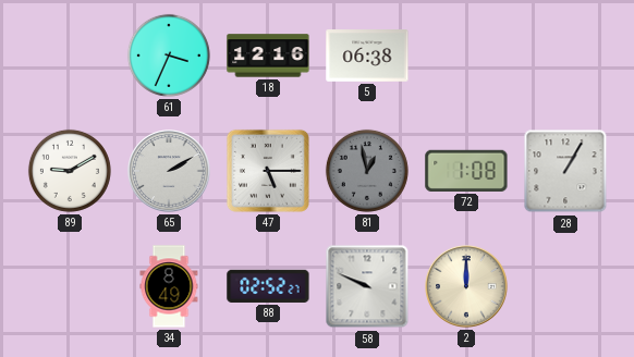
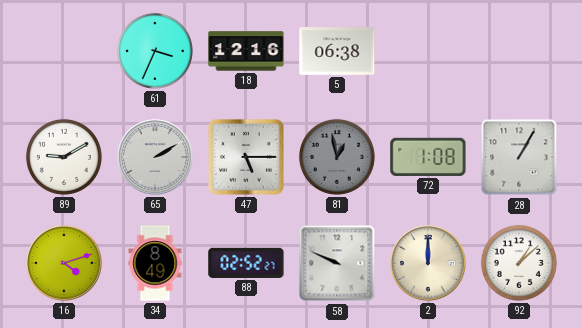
16: none -> 4:12 (64, 263)
92: none -> 1:08 (519, 263)
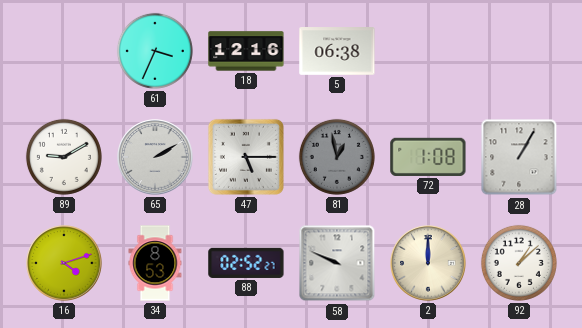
34: 8:49 -> 8:53 (155, 263)
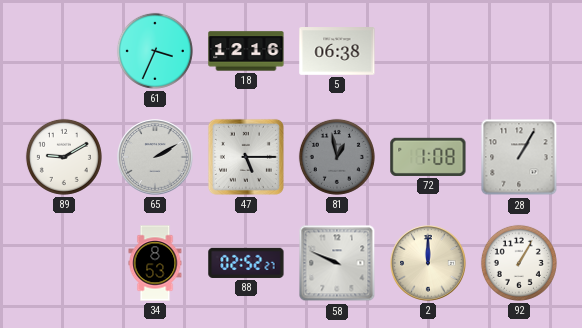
16: 4:12 -> none (64, 263)
92: 1:08 -> 1:05 (519, 263)
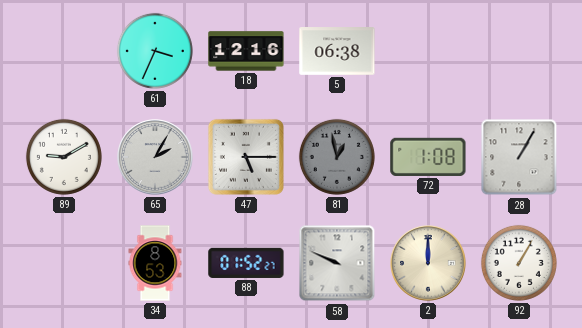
65: 2:10 -> 2:05 (155, 157)
88: 02:52 -> 01:52 (246, 263)
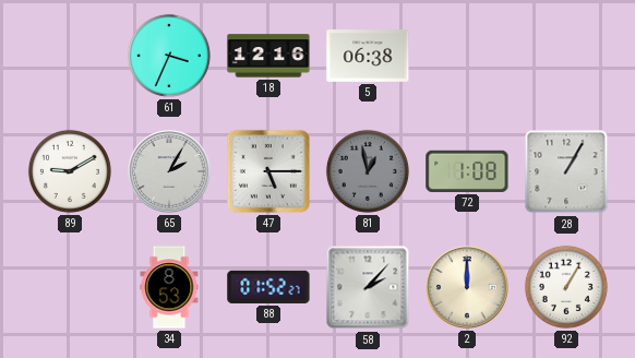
58: 9:49 -> 2:07 (368, 287)
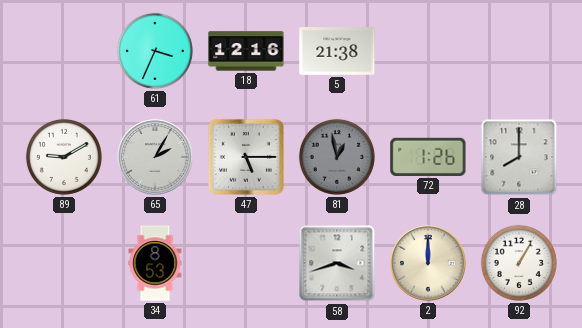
5: 06:38 -> 21:38 (337, 52)
72: 1:08 -> 1:26 (428, 157)
28: 1:05 -> 8:00 (519, 157)
88: 01:52 -> none (268, 287)
58: 2:07 -> 3:42 (337, 263)
